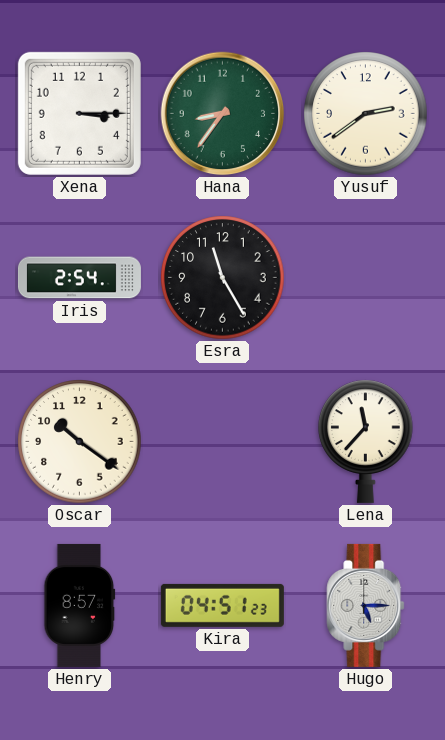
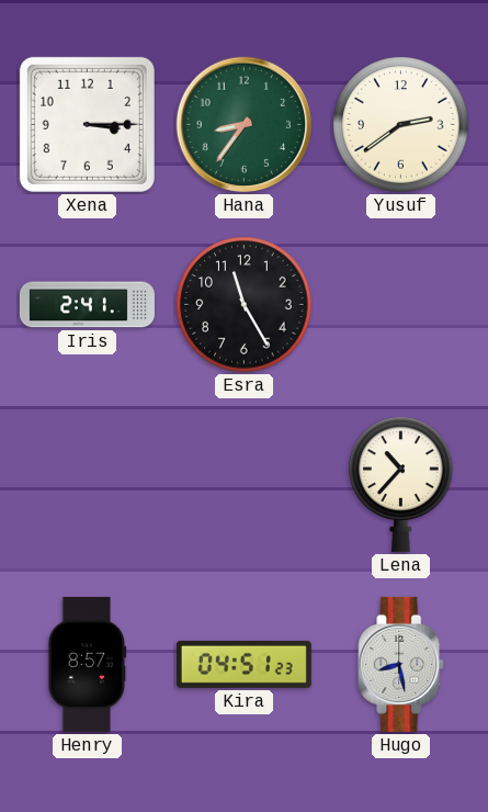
Iris: 2:54 -> 2:41 (87, 305)
Oscar: 10:21 -> none (80, 442)
Lena: 11:37 -> 10:37 (401, 484)
Hugo: 5:15 -> 8:28 (401, 664)
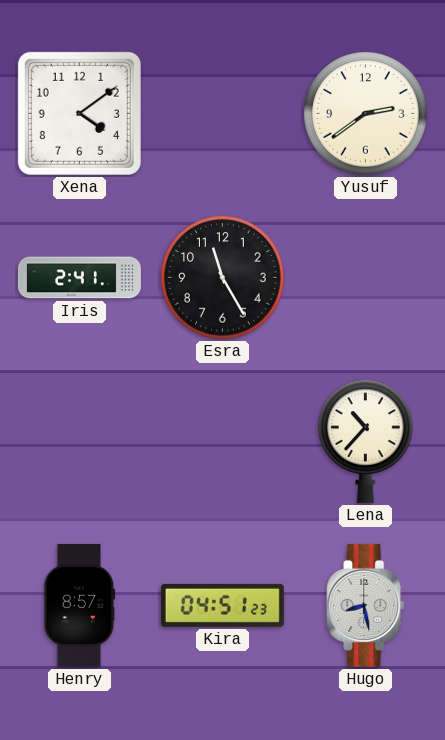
Xena: 3:15 -> 4:09 (79, 113)
Hana: 8:36 -> none (245, 125)
